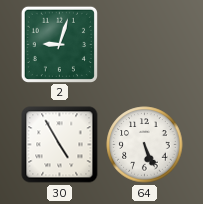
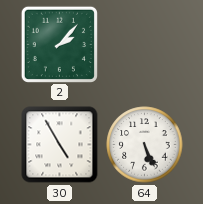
2: 9:03 -> 2:07 (59, 44)
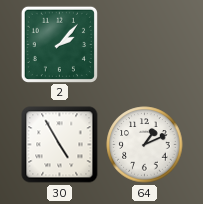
64: 5:26 -> 1:11 (145, 145)
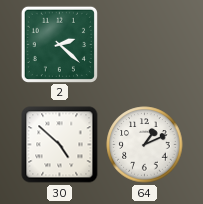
2: 2:07 -> 2:22 (59, 44)
30: 4:55 -> 4:52 (60, 145)
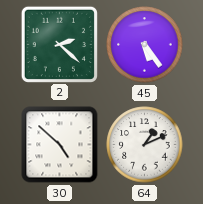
45: none -> 5:24 (145, 45)
